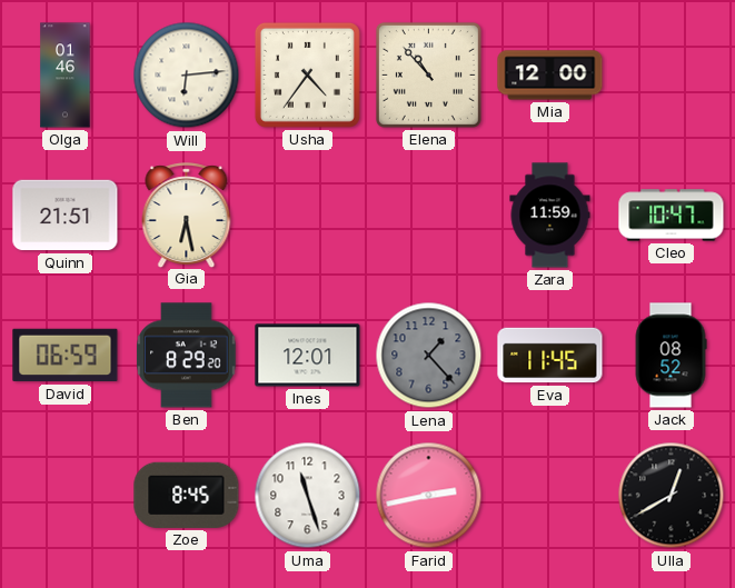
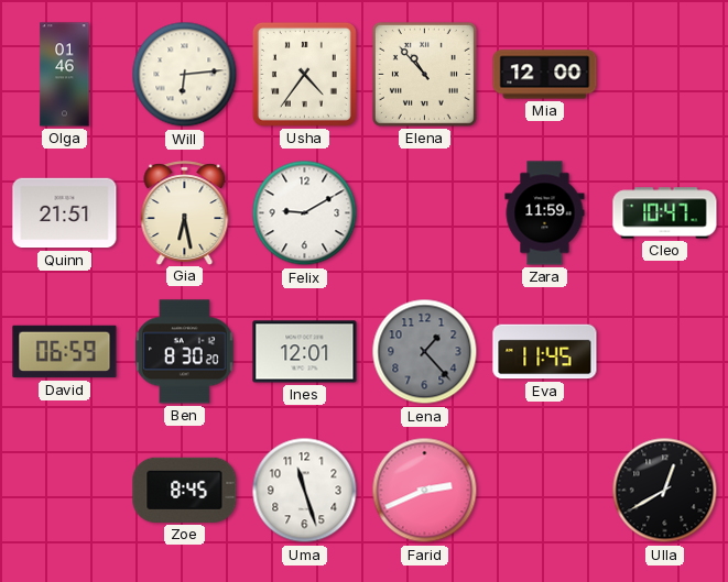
Felix: none -> 9:10 (305, 213)
Ben: 8:29 -> 8:30 (185, 352)
Jack: 08:52 -> none (671, 356)
Farid: 2:43 -> 2:41 (425, 491)
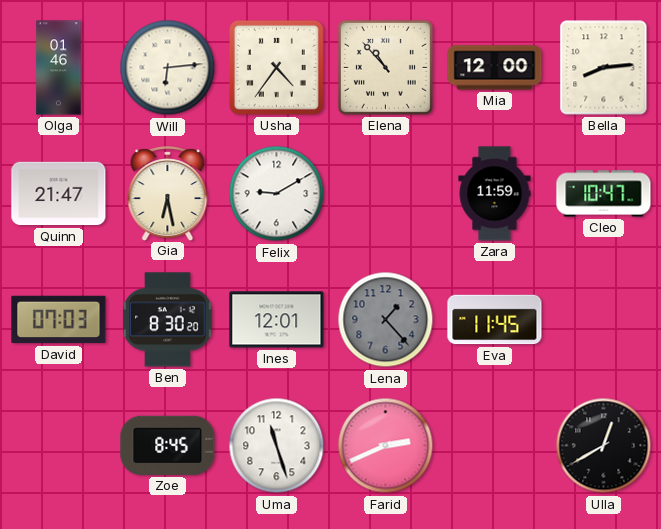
Bella: none -> 8:14 (604, 68)
Quinn: 21:51 -> 21:47 (59, 194)
David: 06:59 -> 07:03 (59, 320)
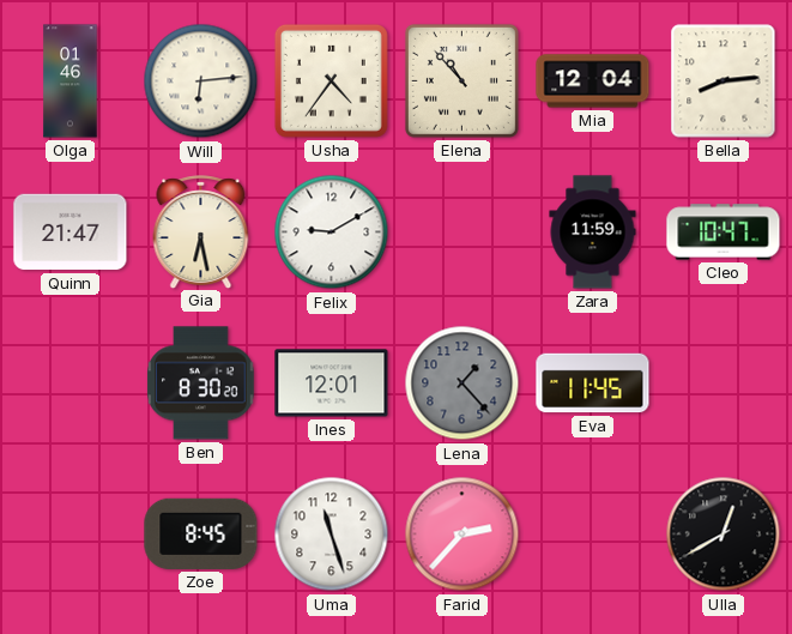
Mia: 12:00 -> 12:04 (593, 81)
David: 07:03 -> none (59, 320)
Farid: 2:41 -> 2:37 (462, 535)
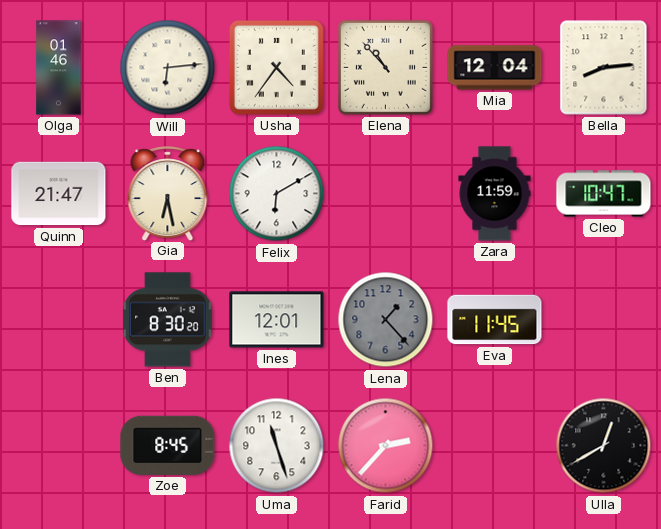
Felix: 9:10 -> 6:10 (277, 194)
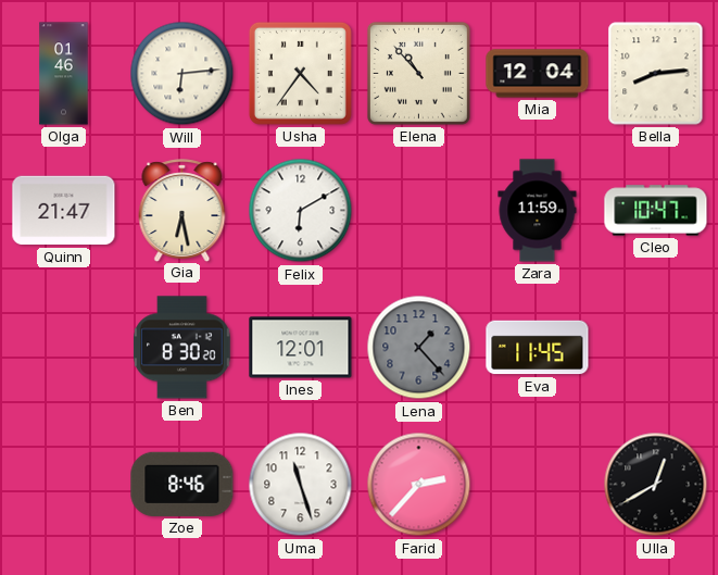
Zoe: 8:45 -> 8:46 (182, 484)
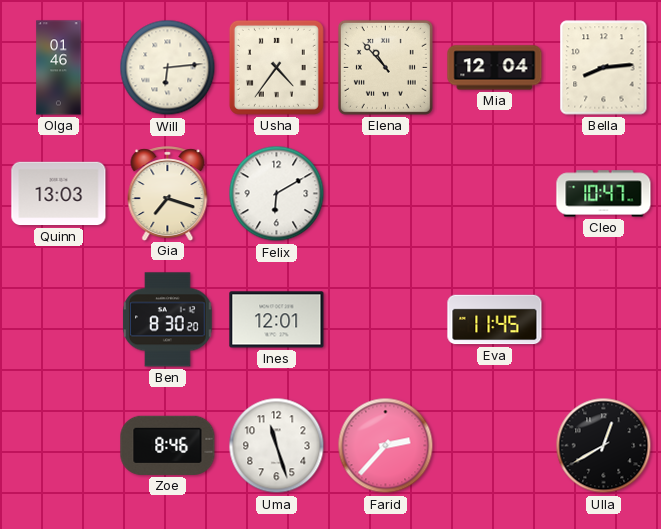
Quinn: 21:47 -> 13:03 (59, 194)
Gia: 6:28 -> 7:18 (168, 193)
Zara: 11:59 -> none (538, 211)
Lena: 1:23 -> none (419, 348)
